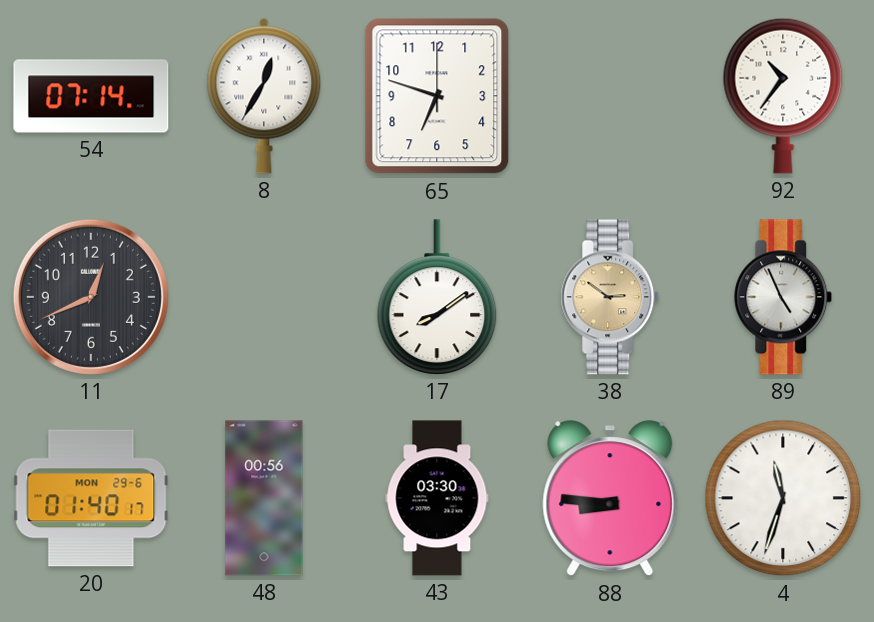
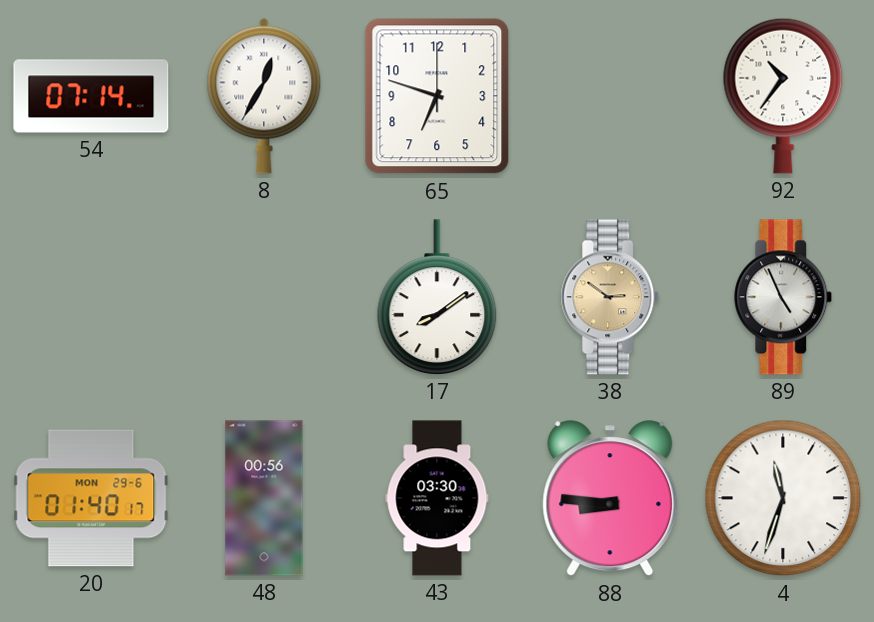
11: 12:41 -> none (91, 297)
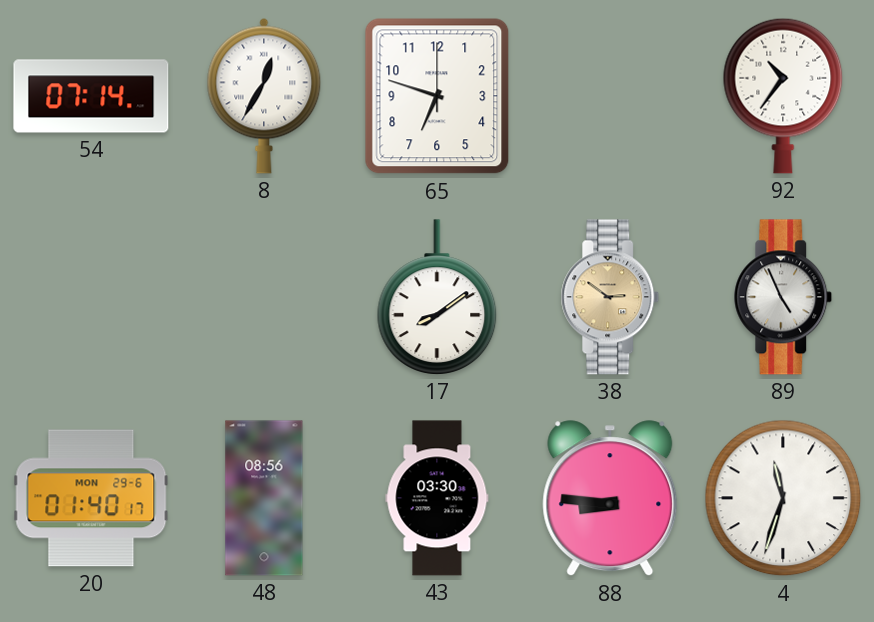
48: 00:56 -> 08:56 (264, 498)
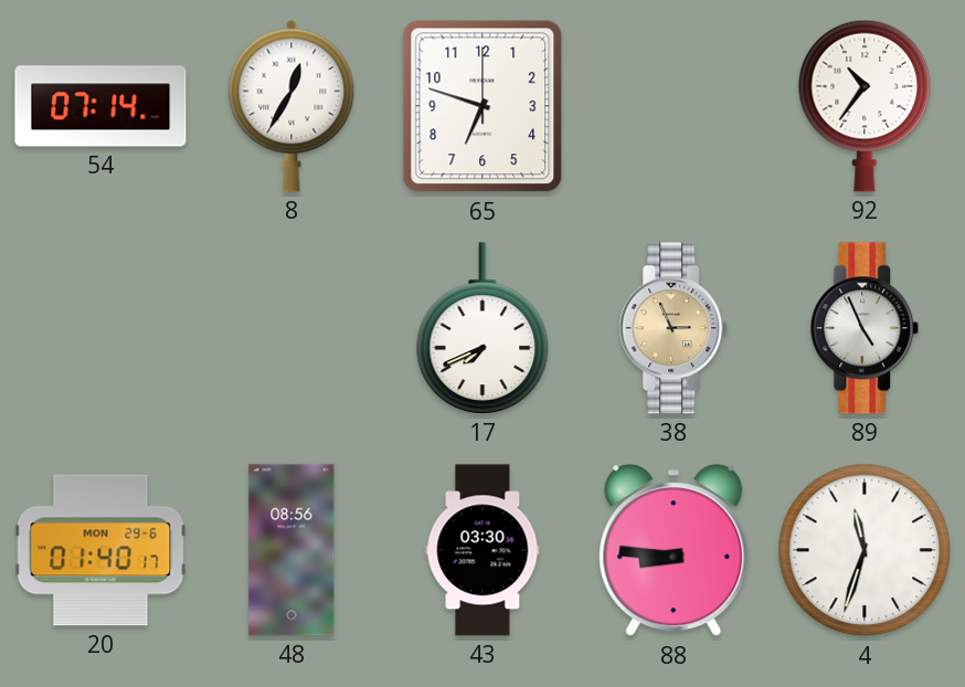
17: 8:09 -> 7:41 (482, 328)
38: 2:51 -> 2:56 (674, 328)
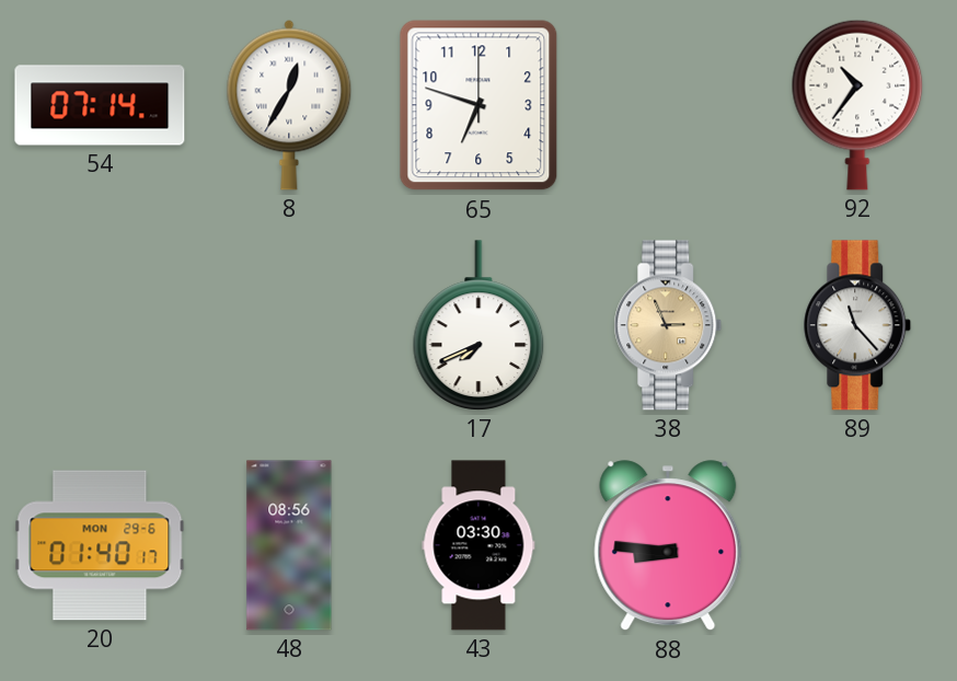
89: 4:56 -> 11:23 (857, 325)
4: 11:33 -> none (865, 550)
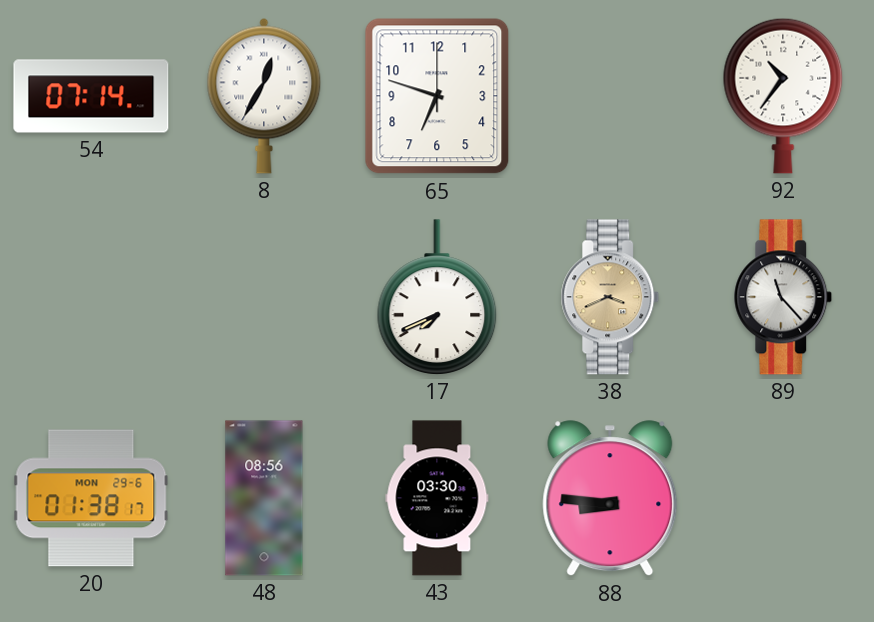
38: 2:56 -> 3:41 (610, 297)
20: 01:40 -> 01:38 (91, 498)
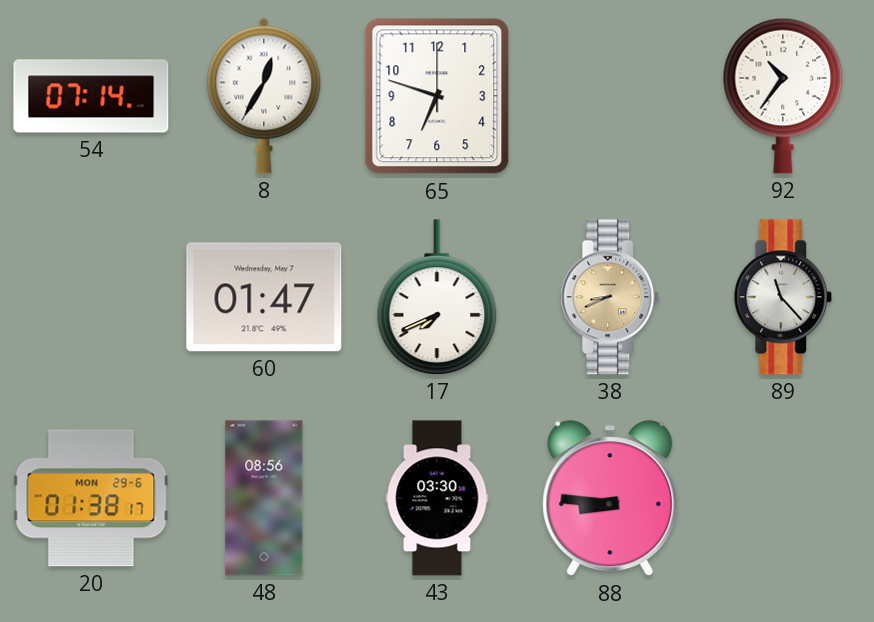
60: none -> 01:47 (264, 297)
38: 3:41 -> 8:41 (610, 297)
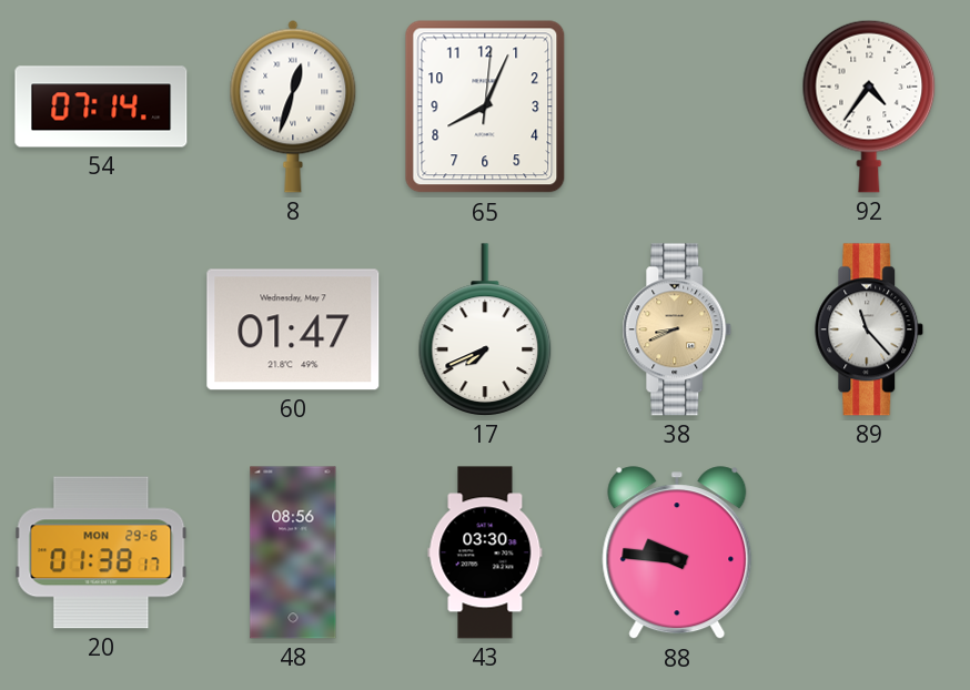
8: 12:35 -> 12:33 (293, 106)
65: 6:48 -> 8:04 (485, 106)
92: 10:36 -> 4:36 (869, 106)
88: 8:46 -> 9:46 (677, 554)
